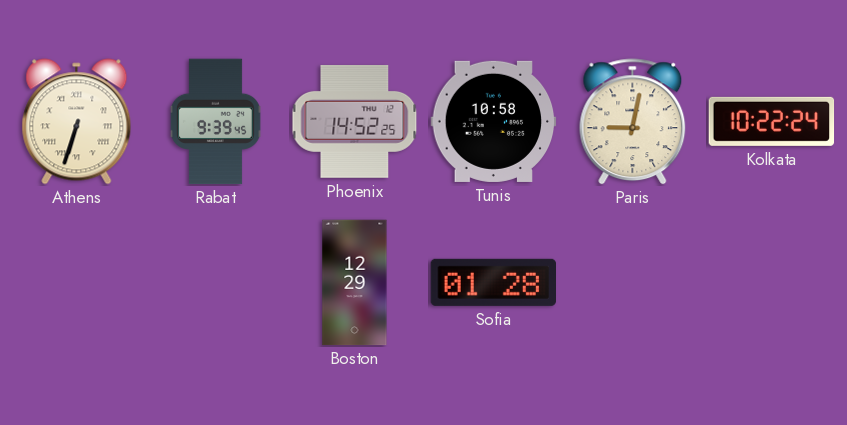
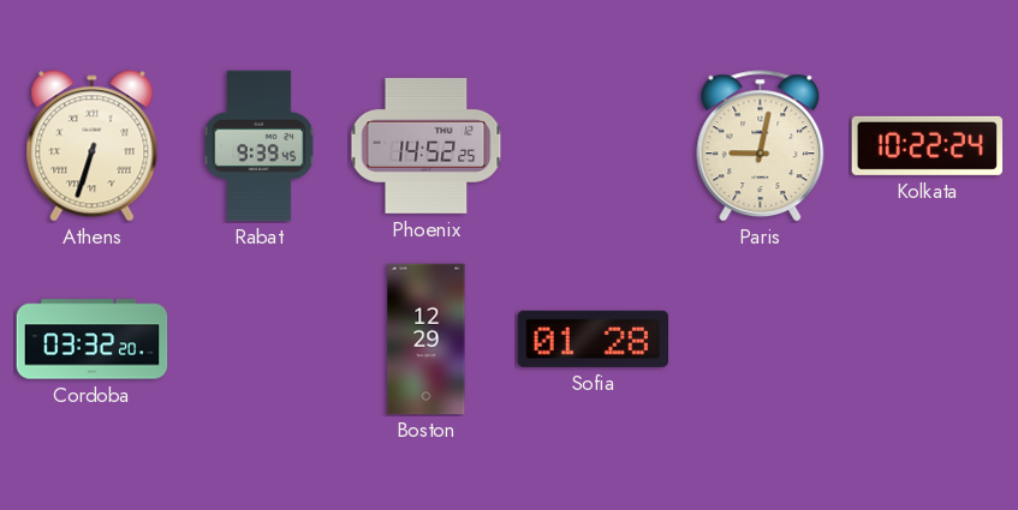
Tunis: 10:58 -> none (494, 121)
Cordoba: none -> 03:32 (93, 340)
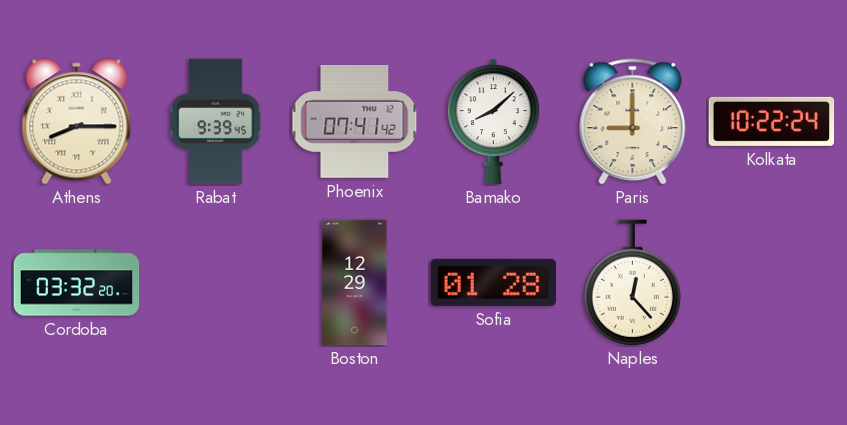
Athens: 6:33 -> 8:15 (77, 122)
Phoenix: 14:52 -> 07:41 (355, 121)
Bamako: none -> 8:08 (493, 122)
Paris: 9:02 -> 9:00 (633, 122)
Naples: none -> 12:23 (632, 283)
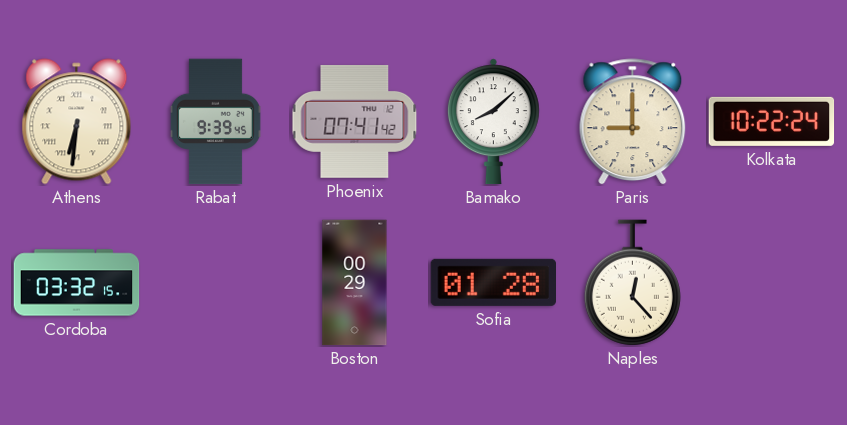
Athens: 8:15 -> 6:31 (77, 122)
Cordoba: 03:32:20 -> 03:32:15 (77, 283)
Boston: 12:29 -> 00:29 (355, 283)
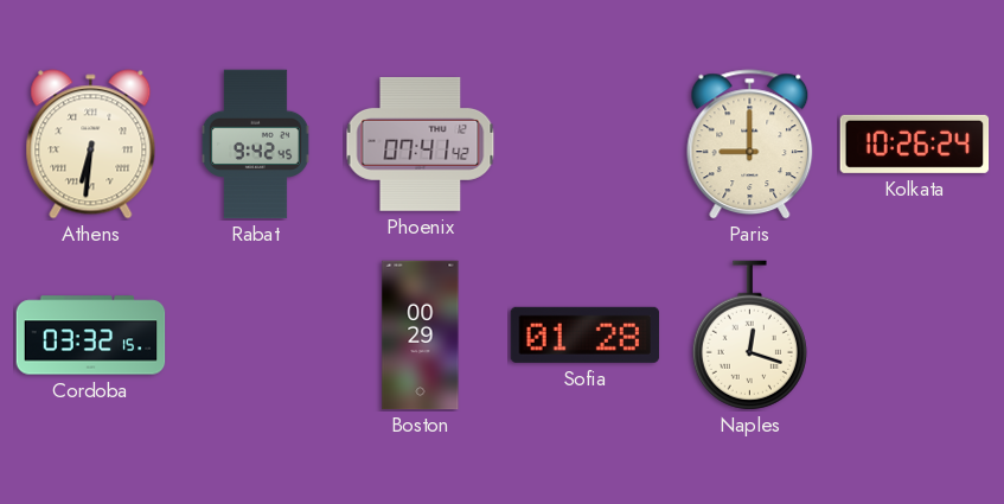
Rabat: 9:39 -> 9:42 (255, 145)
Bamako: 8:08 -> none (493, 122)
Kolkata: 10:22 -> 10:26 (915, 143)
Naples: 12:23 -> 12:18 (749, 336)
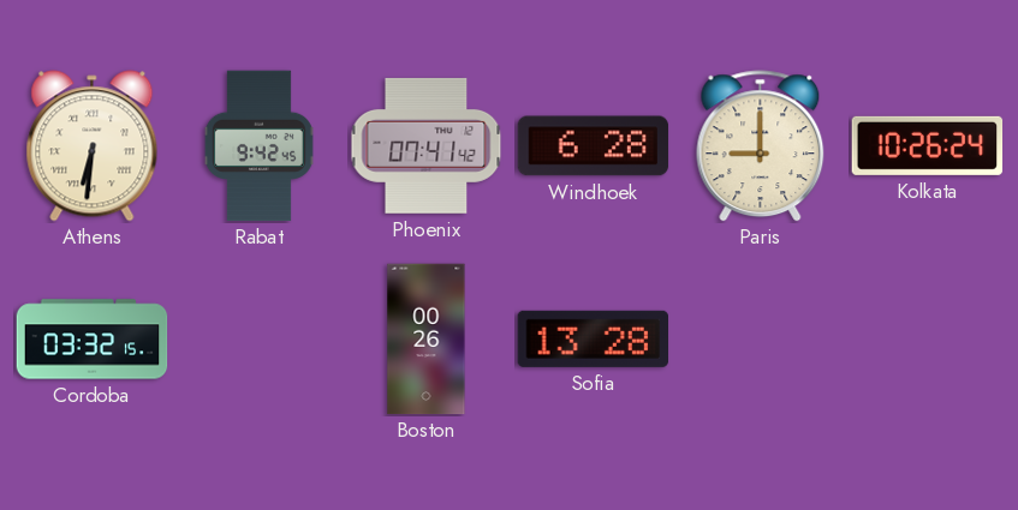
Windhoek: none -> 6:28 (594, 146)
Boston: 00:29 -> 00:26 (427, 340)
Sofia: 01:28 -> 13:28 (593, 338)
Naples: 12:18 -> none (749, 336)
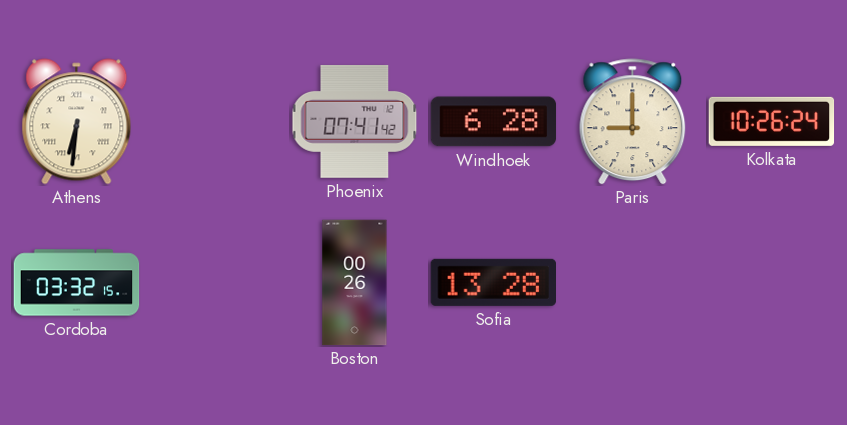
Rabat: 9:42 -> none (258, 146)
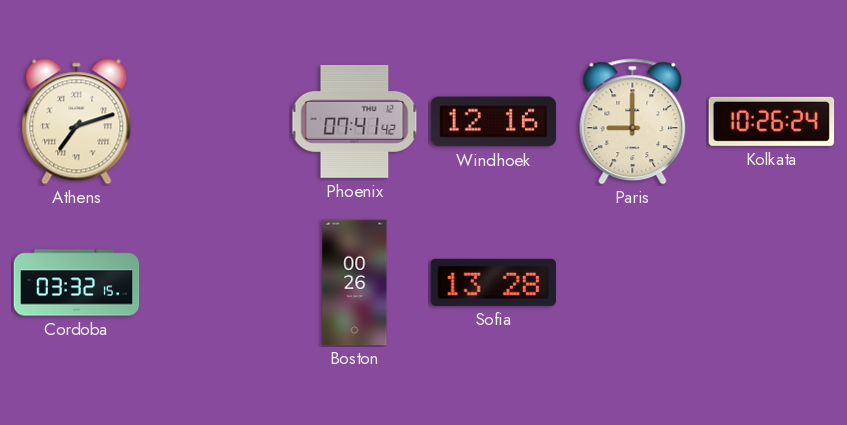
Athens: 6:31 -> 7:12 (77, 122)
Windhoek: 6:28 -> 12:16 (494, 122)
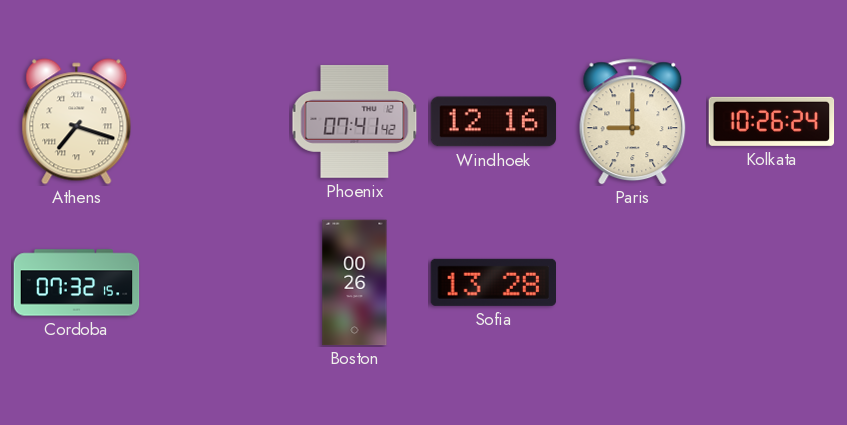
Athens: 7:12 -> 7:18 (77, 122)
Cordoba: 03:32 -> 07:32 (77, 283)
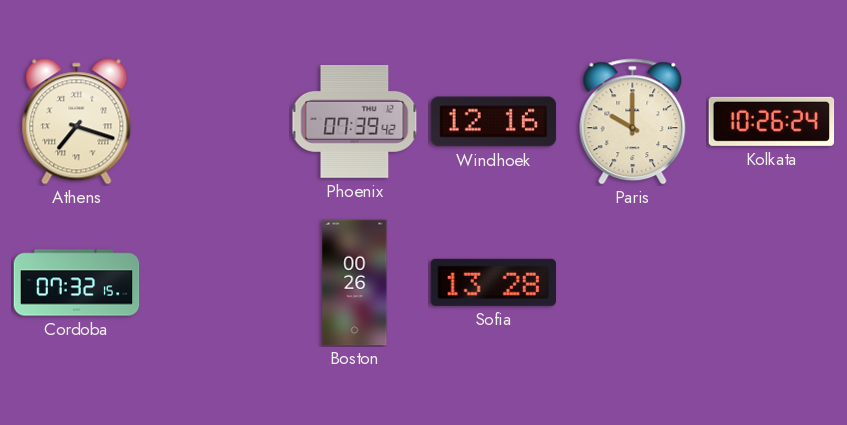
Phoenix: 07:41 -> 07:39 (355, 121)
Paris: 9:00 -> 10:00 (633, 122)
